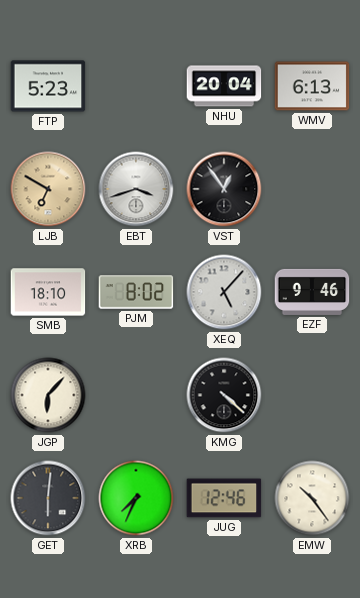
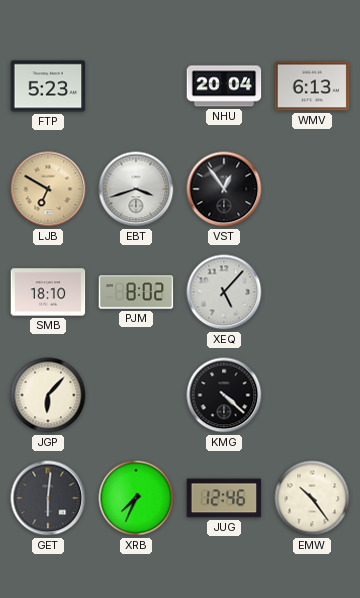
EZF: 9:46 -> none (312, 292)
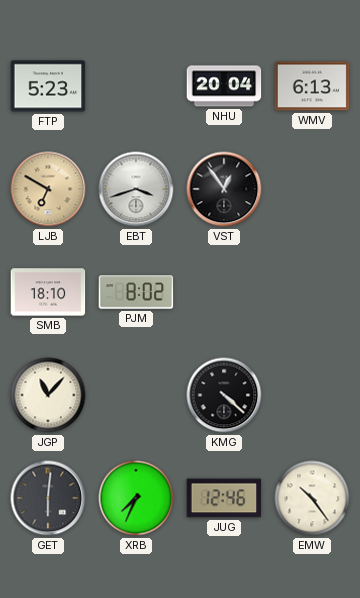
XEQ: 5:07 -> none (224, 292)
JGP: 6:07 -> 11:07 (48, 395)
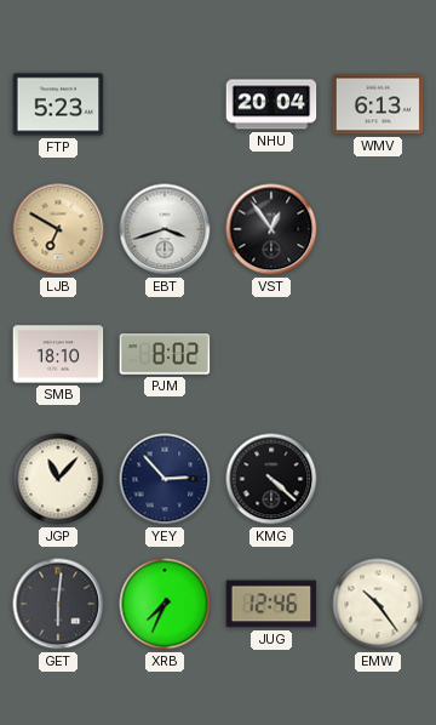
YEY: none -> 2:53 (165, 479)
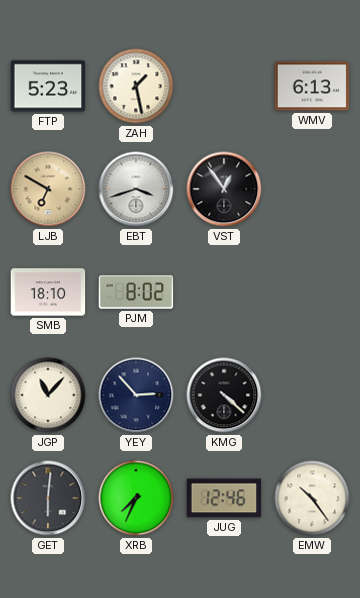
ZAH: none -> 1:28 (136, 86)
NHU: 20:04 -> none (271, 104)
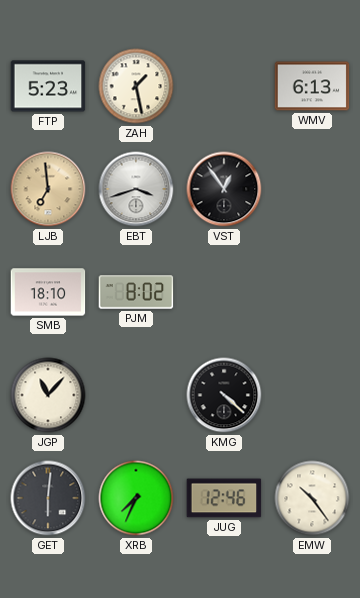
LJB: 6:50 -> 6:59 (48, 189)
YEY: 2:53 -> none (136, 395)
